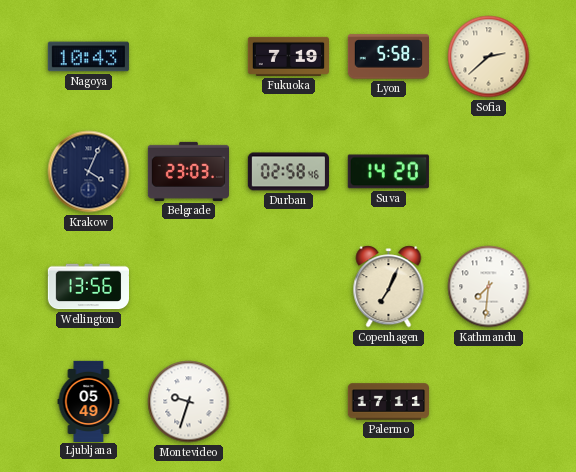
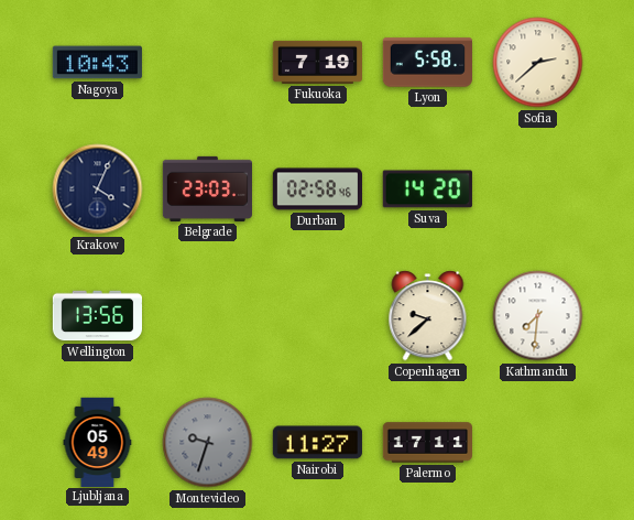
Copenhagen: 7:04 -> 9:38 (428, 316)
Montevideo dial: white -> grey (208, 443)
Nairobi: none -> 11:27 (317, 443)
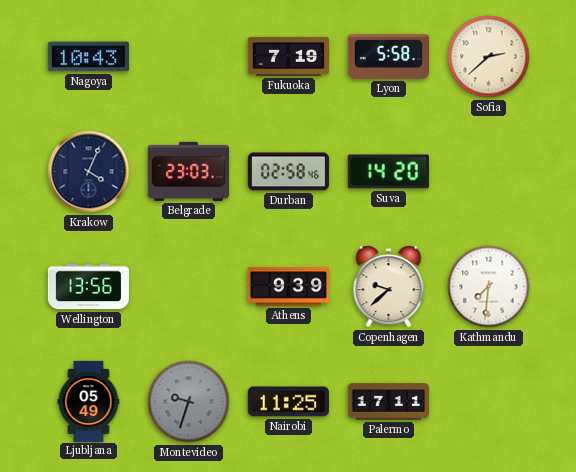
Athens: none -> 9:39 (288, 287)
Nairobi: 11:27 -> 11:25 (288, 402)
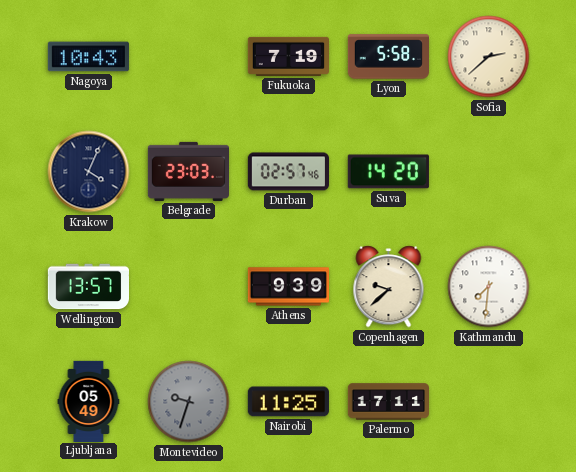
Durban: 02:58 -> 02:57 (288, 172)
Wellington: 13:56 -> 13:57 (88, 287)
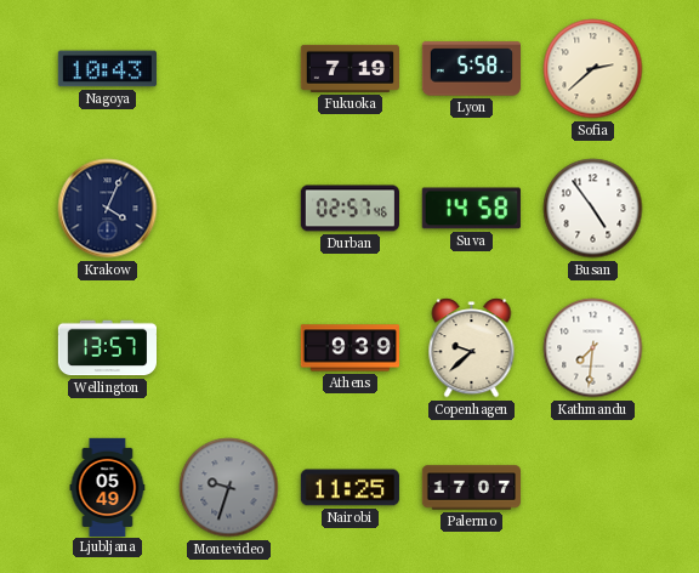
Belgrade: 23:03 -> none (188, 171)
Suva: 14:20 -> 14:58 (471, 209)
Busan: none -> 4:54 (593, 209)
Palermo: 17:11 -> 17:07 (471, 488)
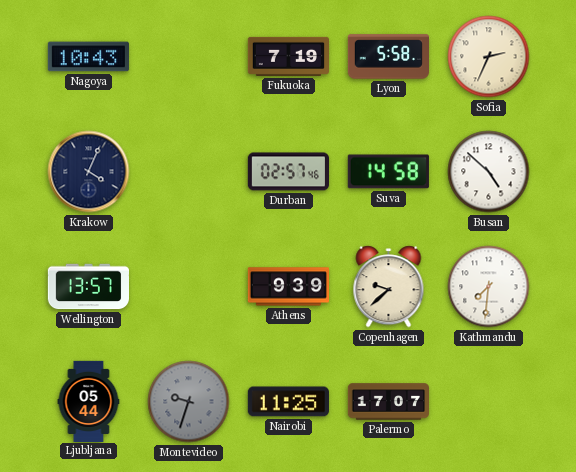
Sofia: 2:38 -> 2:34 (489, 57)
Busan: 4:54 -> 4:52 (489, 172)
Ljubljana: 05:49 -> 05:44 (89, 401)
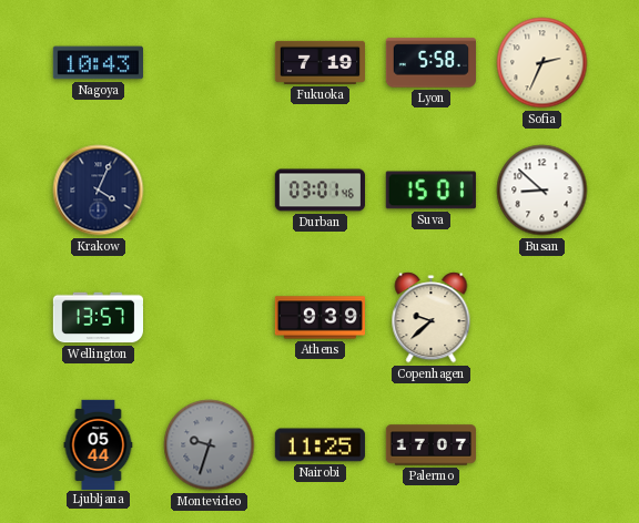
Durban: 02:57 -> 03:01 (319, 191)
Suva: 14:58 -> 15:01 (430, 191)
Busan: 4:52 -> 8:52 (542, 191)
Kathmandu: 7:31 -> none (489, 287)
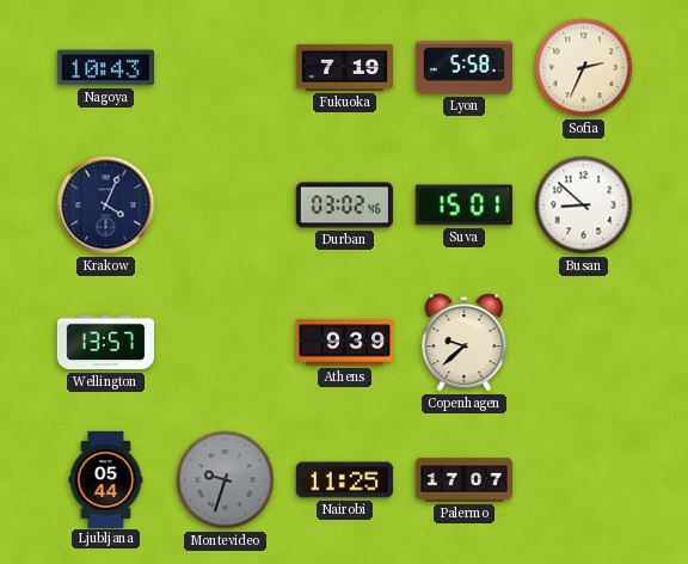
Durban: 03:01 -> 03:02 (344, 206)
